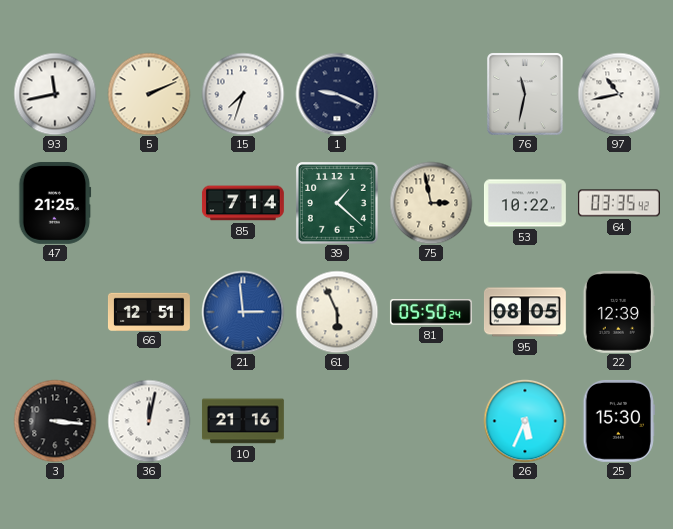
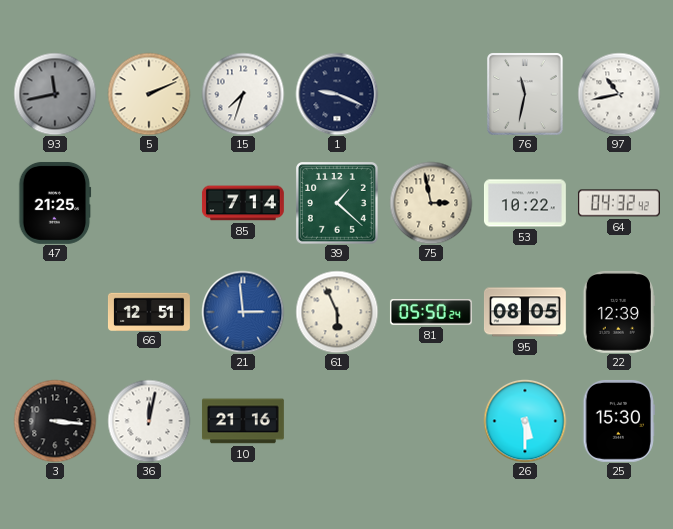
93 dial: white -> grey (55, 94)
64: 03:35 -> 04:32 (619, 203)
26: 5:34 -> 5:30 (525, 421)
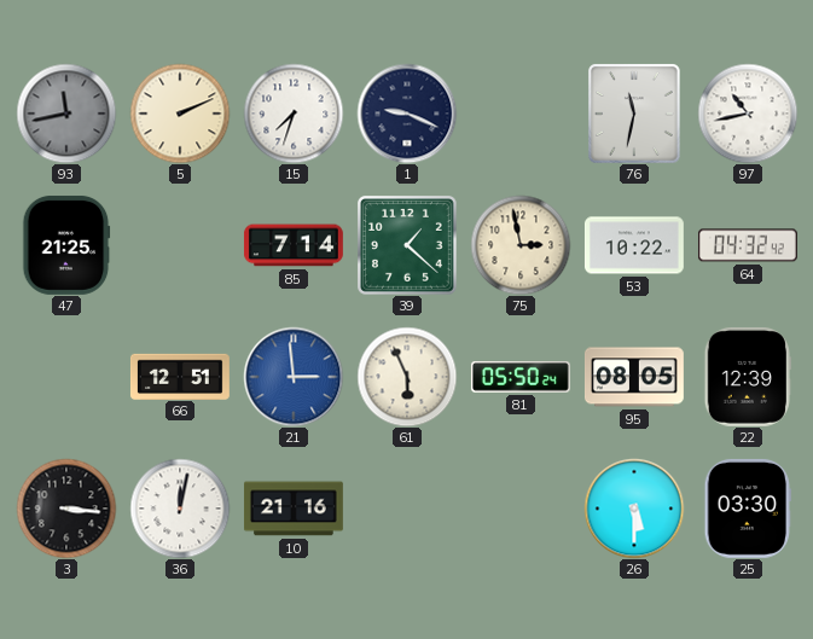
25: 15:30 -> 03:30 (748, 509)
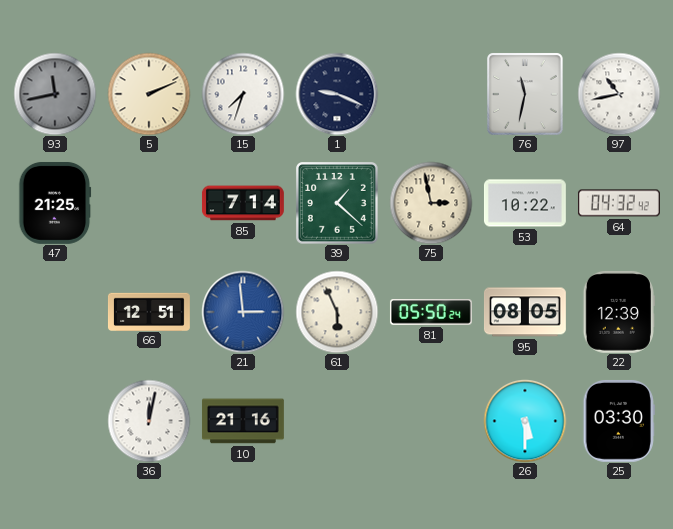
3: 3:16 -> none (66, 509)
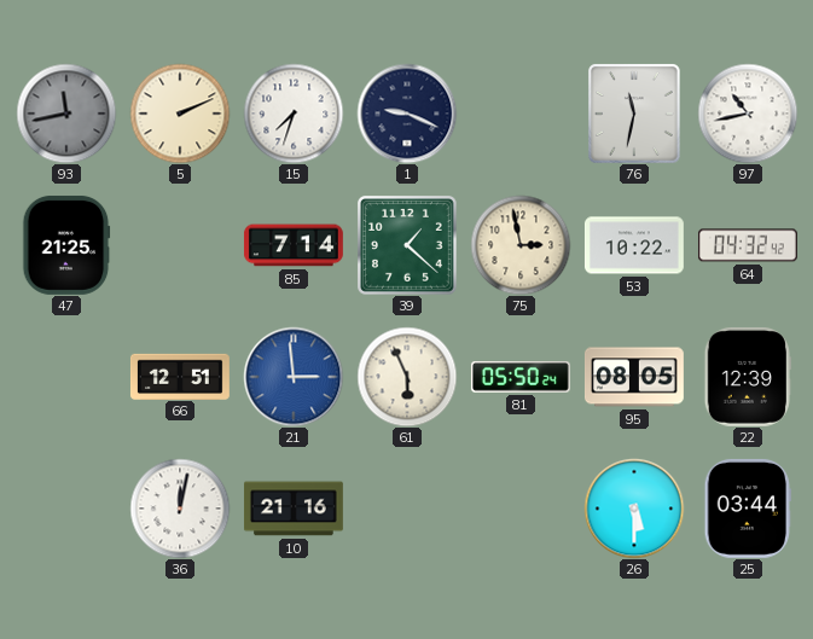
25: 03:30 -> 03:44 (748, 509)
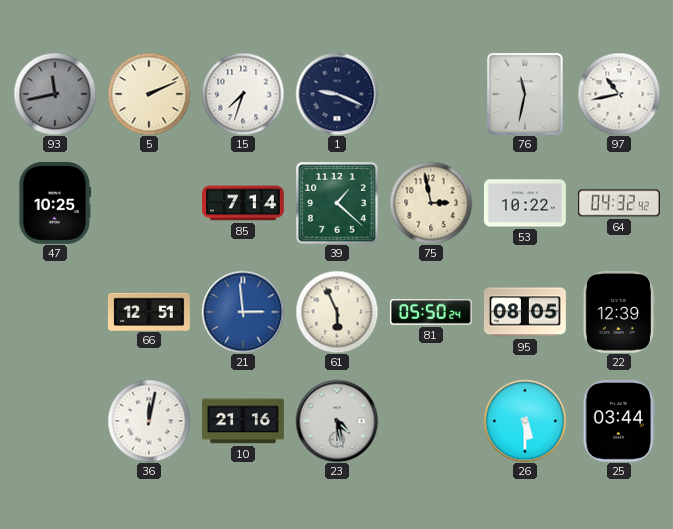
47: 21:25 -> 10:25 (55, 203)
23: none -> 4:28 (337, 421)
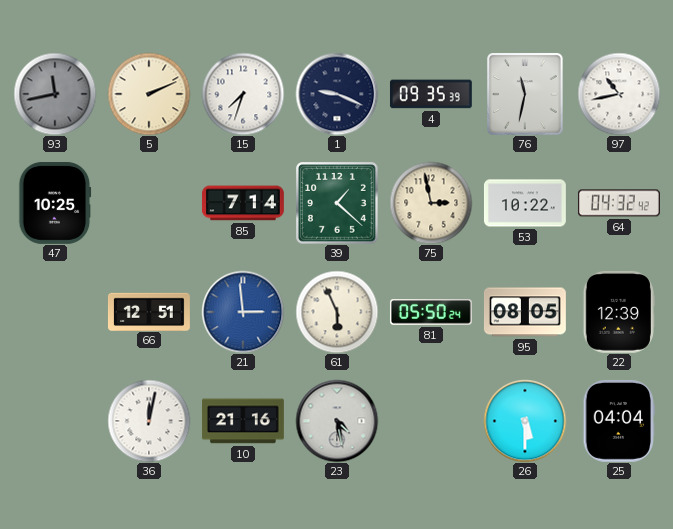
4: none -> 09:35 (431, 94)
25: 03:44 -> 04:04 (619, 421)
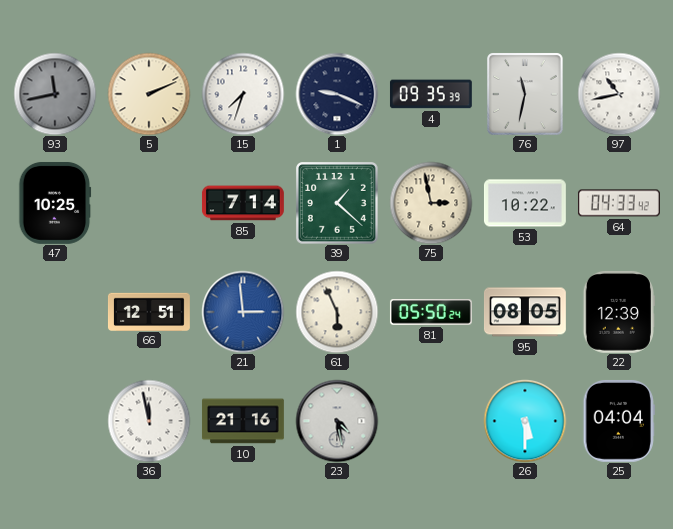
64: 04:32 -> 04:33 (619, 203)
36: 12:02 -> 11:58 (149, 421)
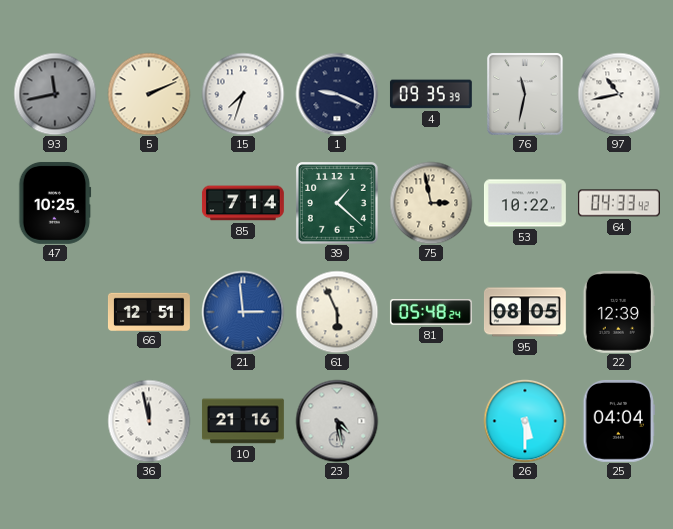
81: 05:50 -> 05:48 (431, 312)
